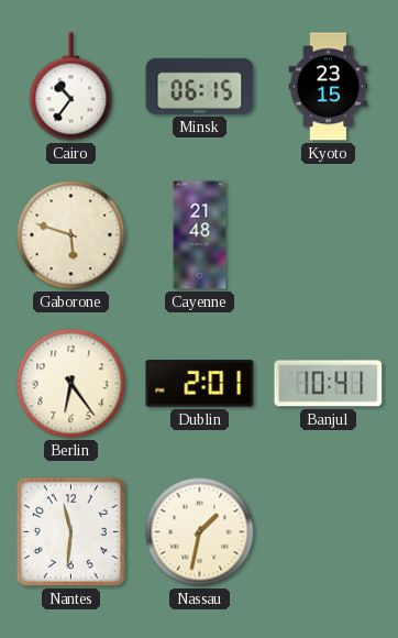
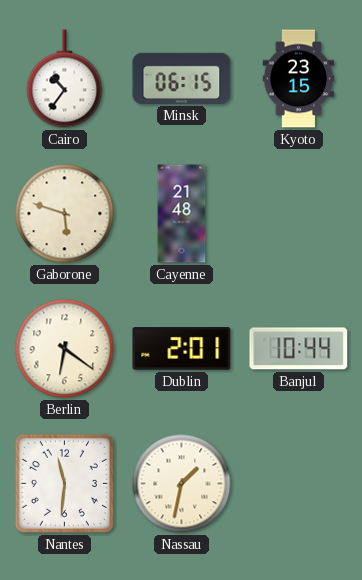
Berlin: 6:24 -> 6:21 (65, 349)
Banjul: 10:41 -> 10:44 (299, 349)
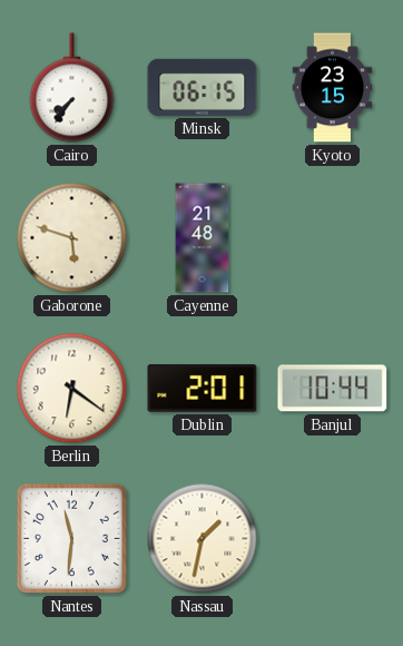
Cairo: 10:36 -> 7:36 (72, 88)
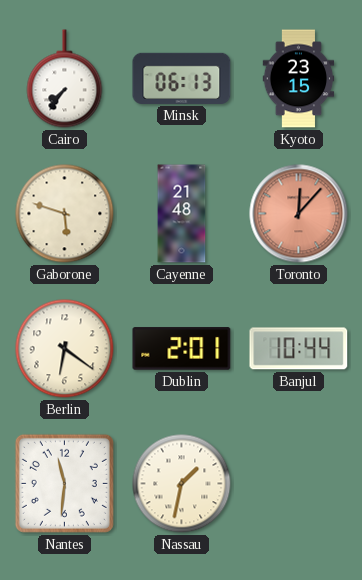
Minsk: 06:15 -> 06:13 (182, 78)
Toronto: none -> 12:07 (299, 214)
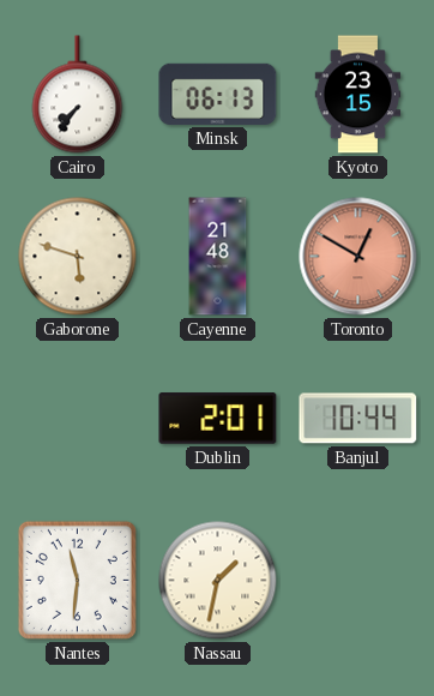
Toronto: 12:07 -> 12:50 (358, 257)
Berlin: 6:21 -> none (65, 349)
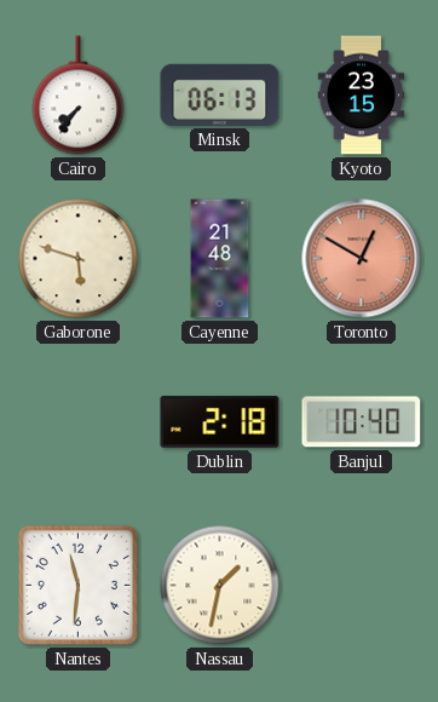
Dublin: 2:01 -> 2:18 (220, 422)
Banjul: 10:44 -> 10:40 (362, 422)
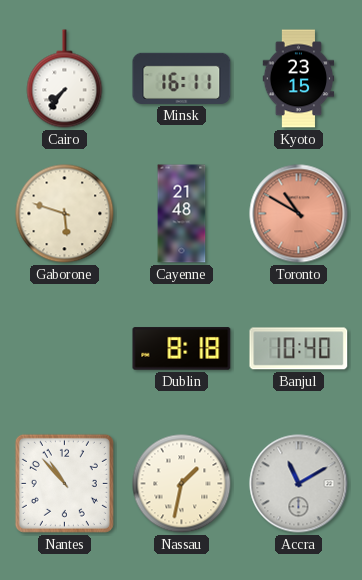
Minsk: 06:13 -> 16:11 (182, 78)
Toronto: 12:50 -> 10:50 (299, 214)
Dublin: 2:18 -> 8:18 (182, 349)
Nantes: 11:31 -> 10:53 (64, 483)
Accra: none -> 11:10 (299, 484)
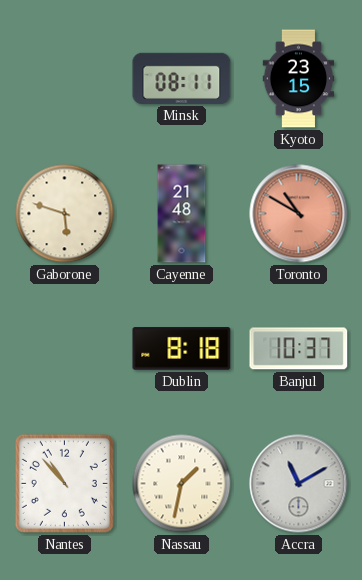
Cairo: 7:36 -> none (65, 79)
Minsk: 16:11 -> 08:11 (182, 78)
Banjul: 10:40 -> 10:37 (299, 349)
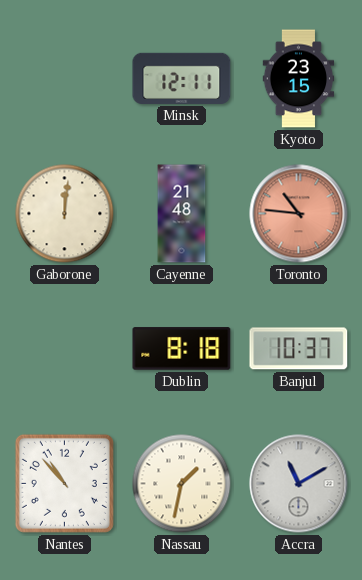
Minsk: 08:11 -> 12:11 (182, 78)
Gaborone: 5:48 -> 12:01 (65, 214)
Toronto: 10:50 -> 10:46 (299, 214)
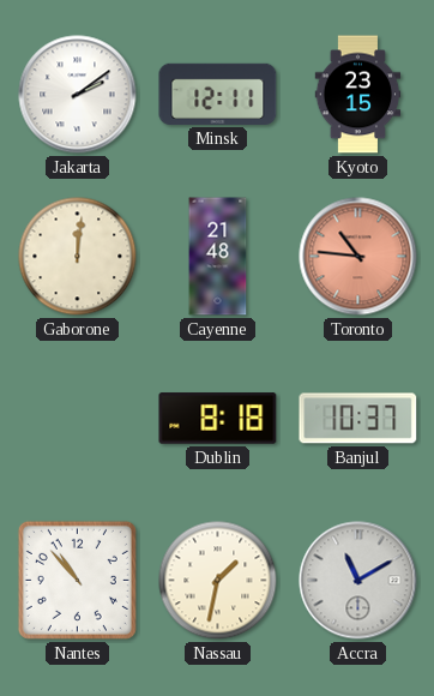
Jakarta: none -> 2:09 (78, 95)
